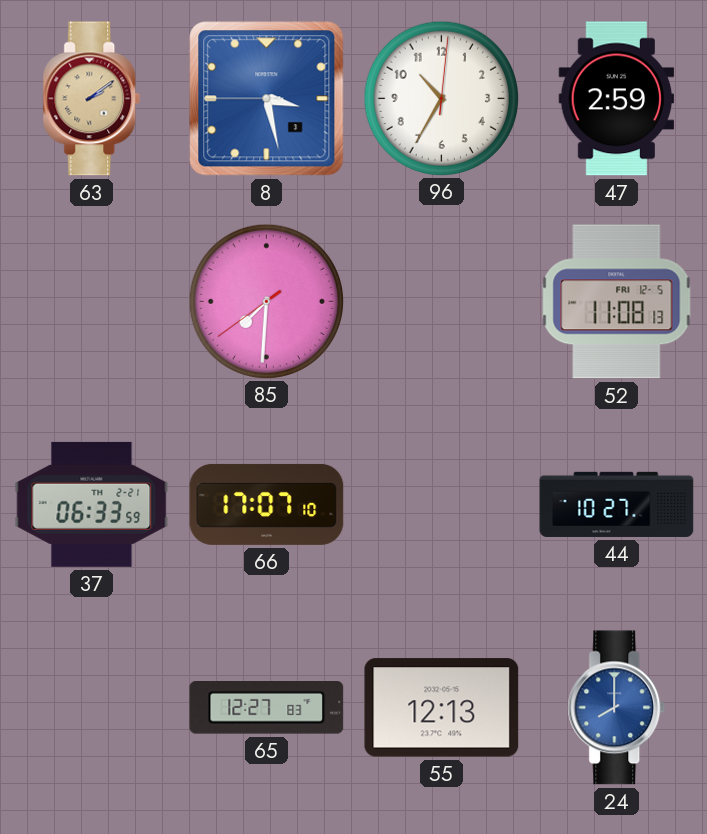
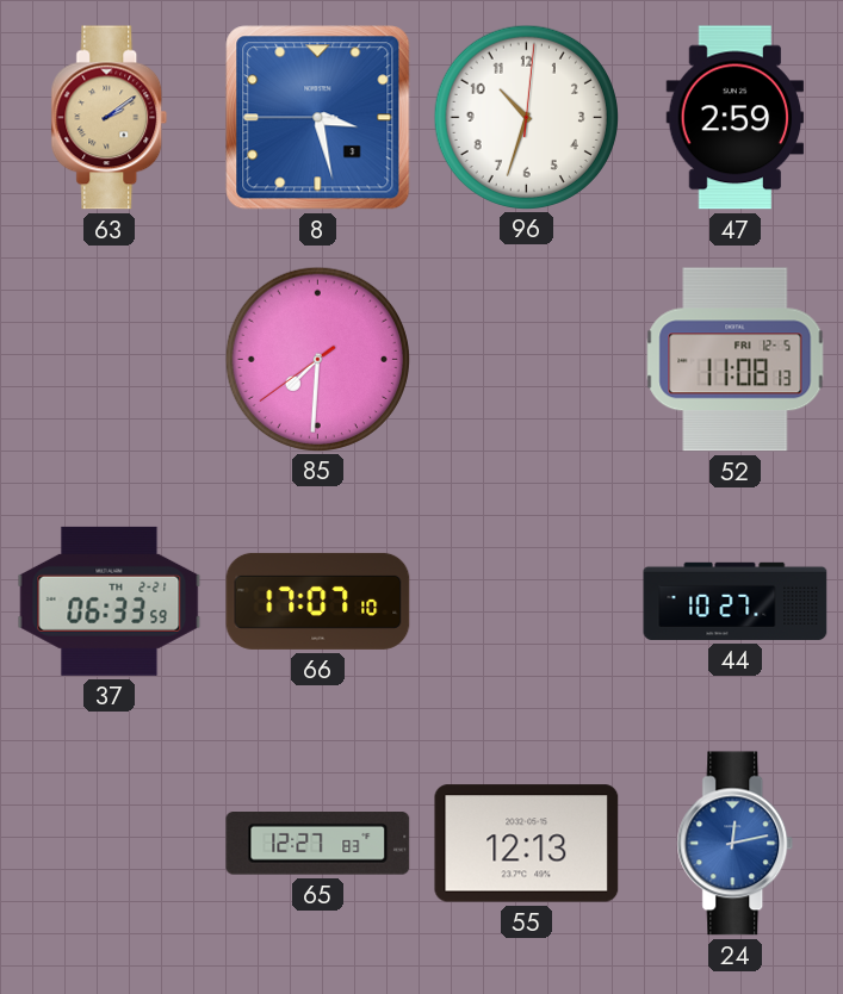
96: 10:35 -> 10:33 (526, 117)
24: 8:00 -> 12:13 (736, 844)
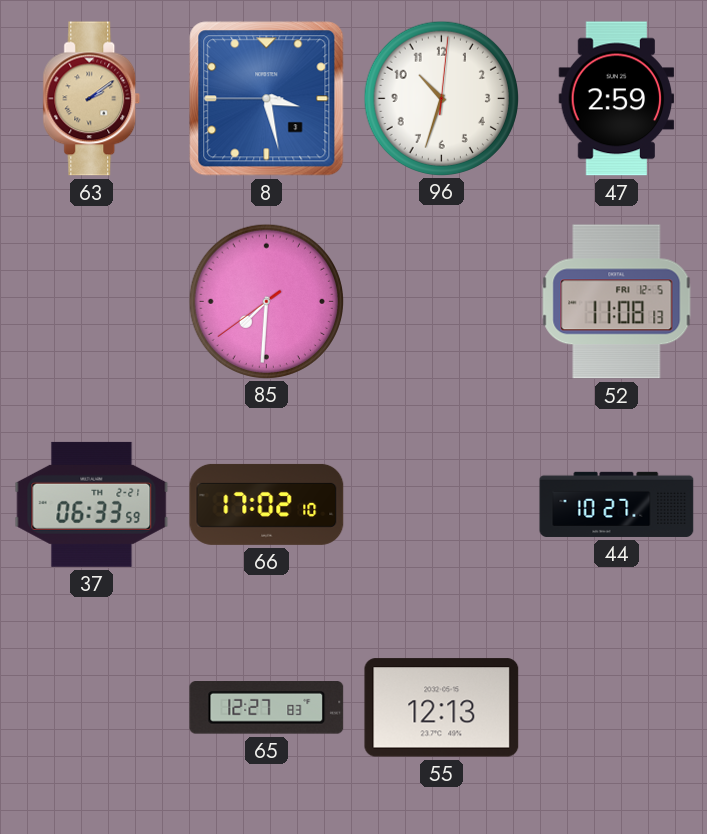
66: 17:07 -> 17:02 (267, 504)
24: 12:13 -> none (736, 844)
